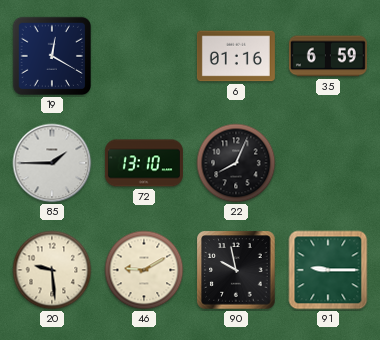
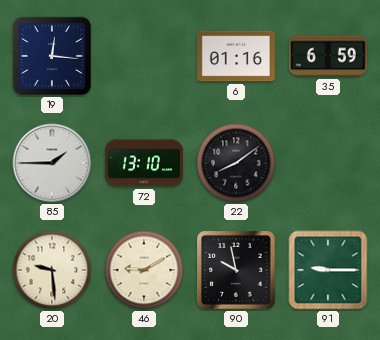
19: 12:20 -> 12:16 (52, 56)
22: 8:04 -> 8:09 (236, 163)
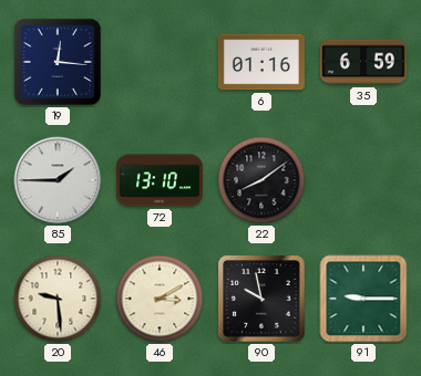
46: 9:10 -> 3:10 (160, 299)
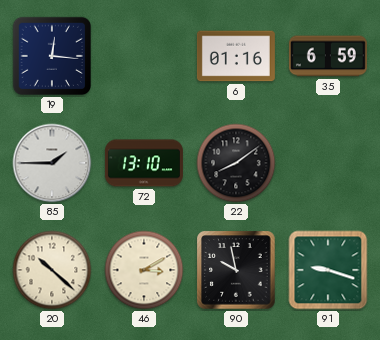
20: 9:29 -> 10:22 (52, 270)
91: 9:15 -> 9:18 (328, 270)
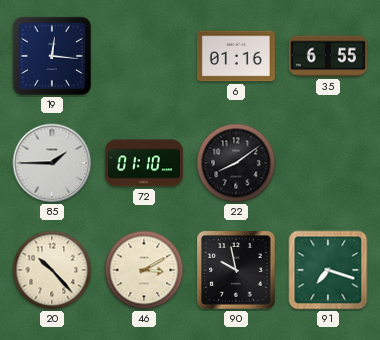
35: 6:59 -> 6:55 (328, 56)
72: 13:10 -> 01:10 (144, 163)
20: 10:22 -> 10:23 (52, 270)
91: 9:18 -> 7:18 (328, 270)
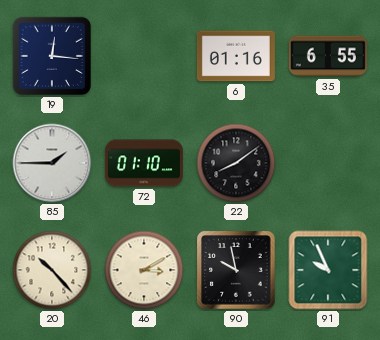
91: 7:18 -> 9:56 (328, 270)
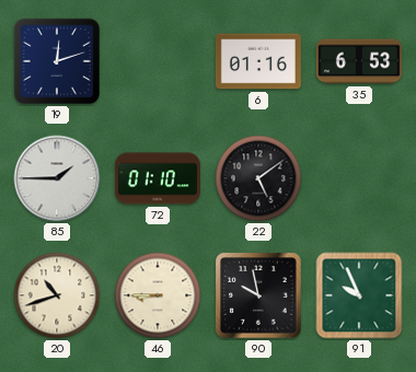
19: 12:16 -> 12:12 (57, 61)
35: 6:55 -> 6:53 (359, 61)
22: 8:09 -> 5:09 (258, 178)
20: 10:23 -> 10:42 (57, 295)
46: 3:10 -> 8:45 (158, 295)
